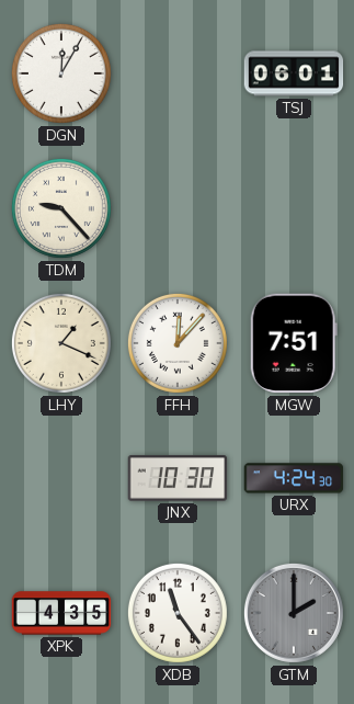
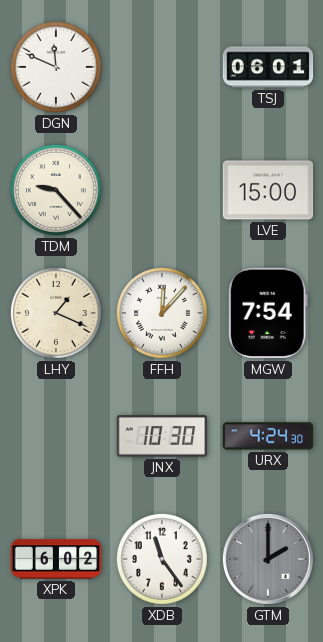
DGN: 12:05 -> 11:49 (56, 67)
LVE: none -> 15:00 (268, 190)
MGW: 7:51 -> 7:54 (268, 313)
XPK: 4:35 -> 6:02 (56, 559)
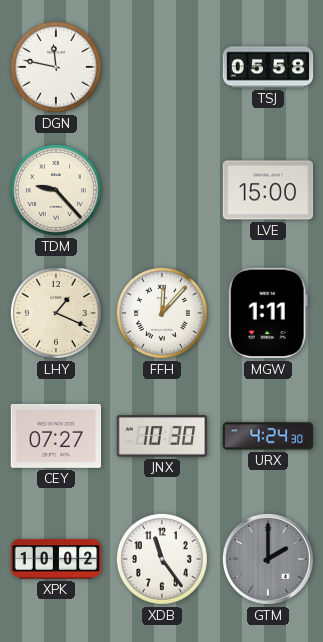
DGN: 11:49 -> 11:47 (56, 67)
TSJ: 06:01 -> 05:58 (268, 67)
MGW: 7:54 -> 1:11 (268, 313)
CEY: none -> 07:27 (56, 436)
XPK: 6:02 -> 10:02 (56, 559)
